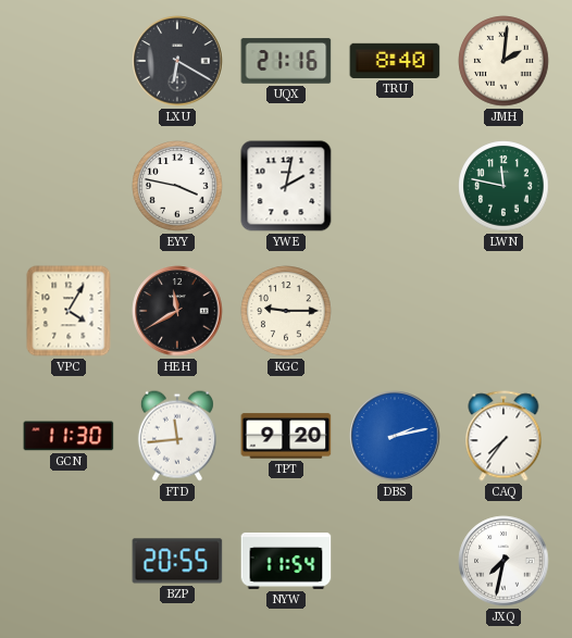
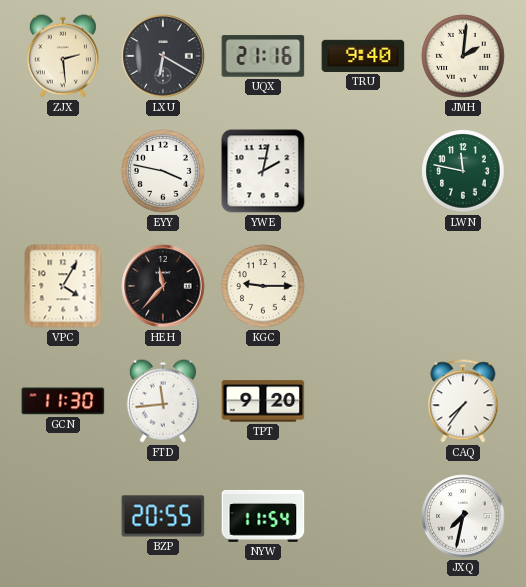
ZJX: none -> 2:29 (63, 56)
TRU: 8:40 -> 9:40 (363, 56)
HEH: 11:40 -> 11:37 (163, 286)
DBS: 2:13 -> none (395, 436)
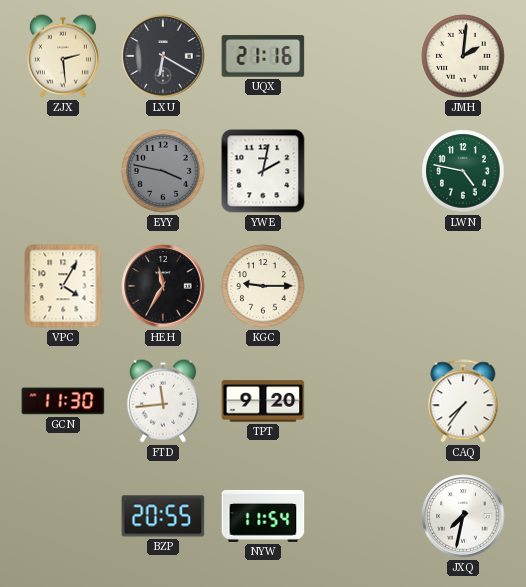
TRU: 9:40 -> none (363, 56)
EYY dial: white -> grey (163, 171)
LWN: 11:47 -> 4:47 (463, 171)
HEH: 11:37 -> 11:35 (163, 286)
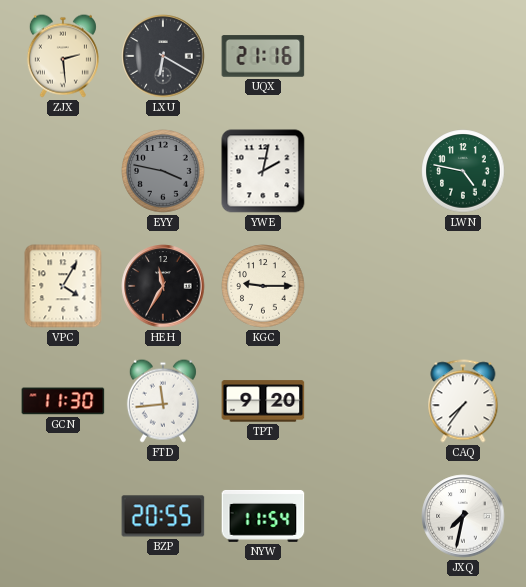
JMH: 2:01 -> none (463, 56)
